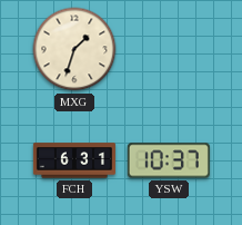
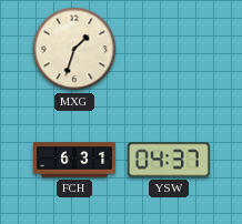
YSW: 10:37 -> 04:37 (169, 160)
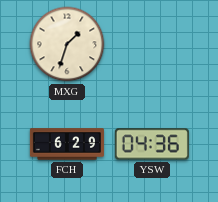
FCH: 6:31 -> 6:29 (67, 144)
YSW: 04:37 -> 04:36 (152, 144)
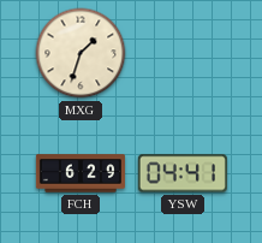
YSW: 04:36 -> 04:41 (183, 173)
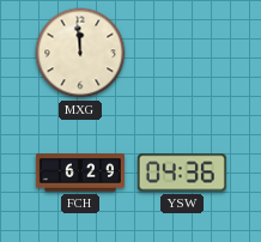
MXG: 1:33 -> 11:59 (80, 53)
YSW: 04:41 -> 04:36 (182, 173)
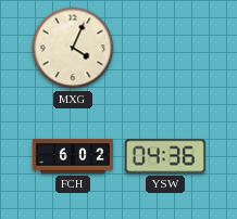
MXG: 11:59 -> 4:04 (73, 48)
FCH: 6:29 -> 6:02 (73, 156)
